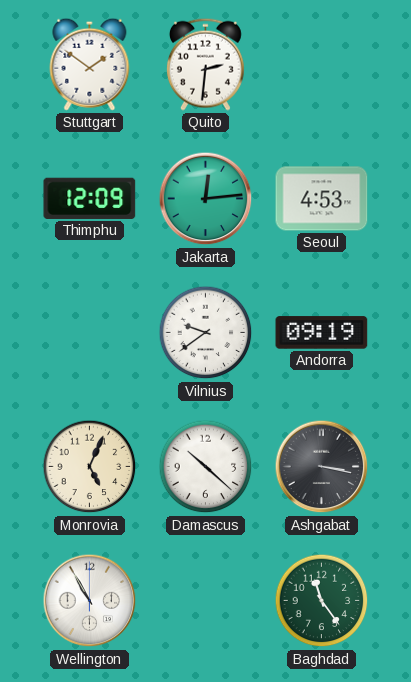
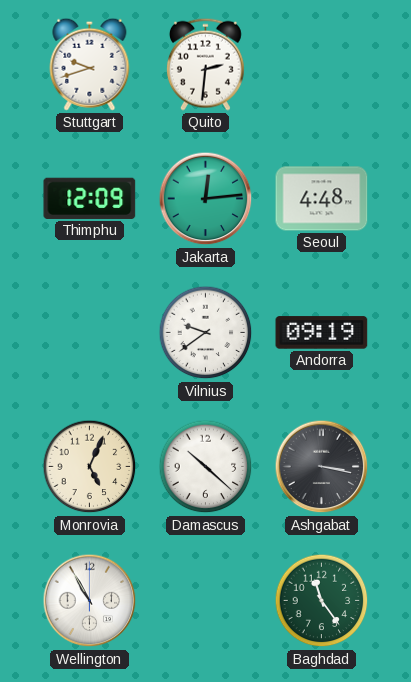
Stuttgart: 1:51 -> 9:42 (90, 64)
Seoul: 4:53 -> 4:48 (322, 199)
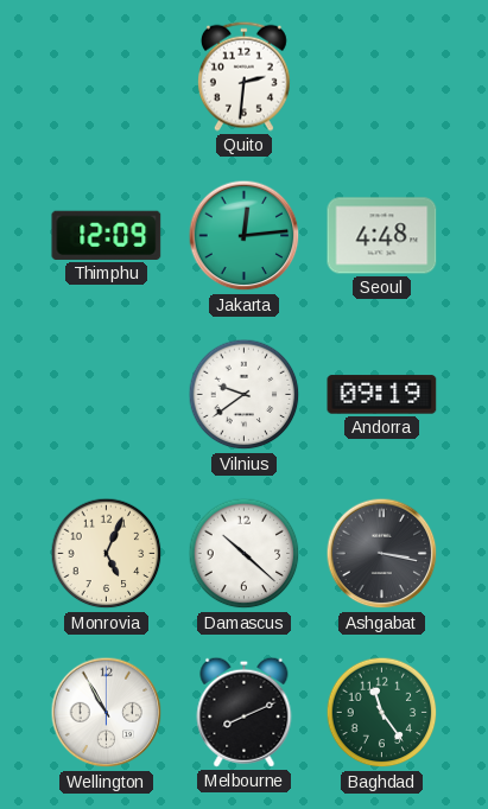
Stuttgart: 9:42 -> none (90, 64)
Melbourne: none -> 8:11 (245, 712)
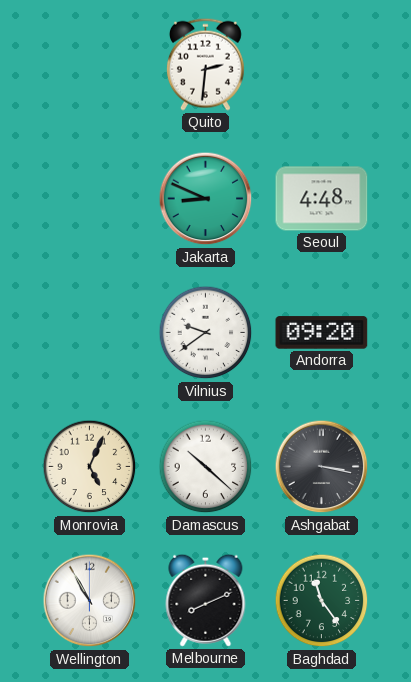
Thimphu: 12:09 -> none (107, 235)
Jakarta: 12:14 -> 8:49 (206, 199)
Andorra: 09:19 -> 09:20 (322, 333)
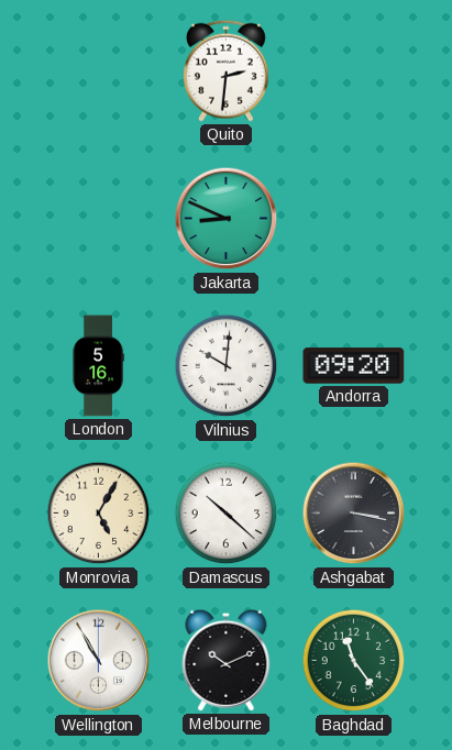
Seoul: 4:48 -> none (322, 199)
London: none -> 5:16 (98, 366)
Vilnius: 9:39 -> 10:01 (227, 366)
Monrovia: 5:04 -> 5:05 (99, 514)
Melbourne: 8:11 -> 10:11 (227, 660)
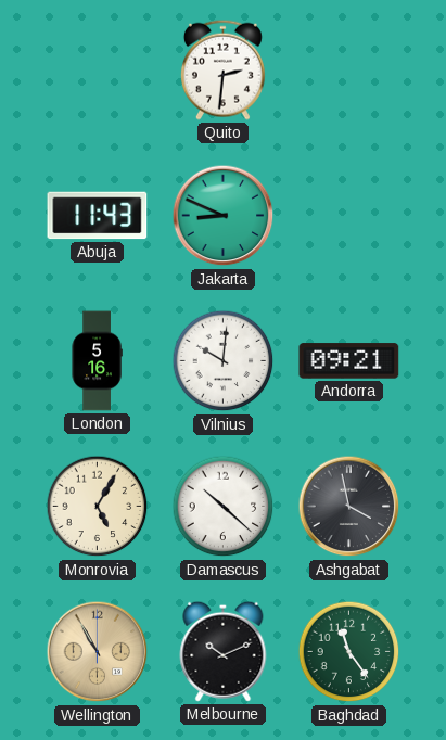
Abuja: none -> 11:43 (98, 216)
Andorra: 09:20 -> 09:21 (349, 361)
Ashgabat: 3:17 -> 3:58 (349, 507)
Wellington dial: white -> champagne (98, 652)
